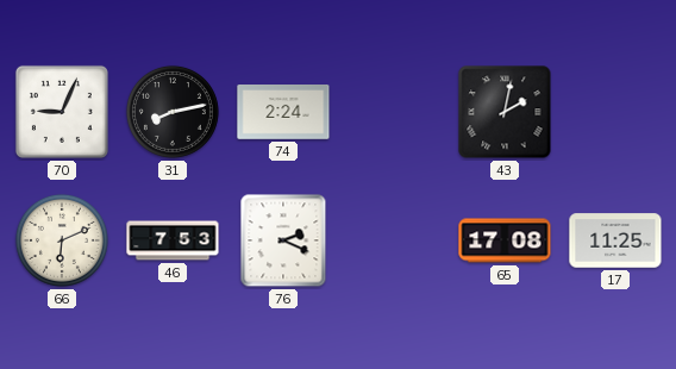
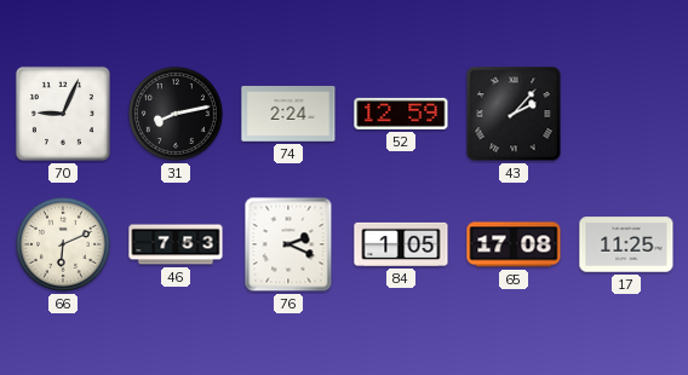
52: none -> 12:59 (401, 114)
43: 2:02 -> 2:07 (514, 114)
84: none -> 1:05 (401, 244)
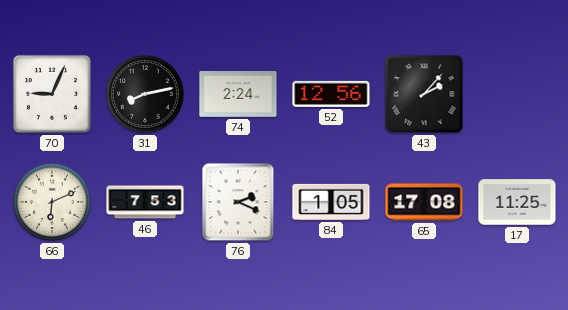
52: 12:59 -> 12:56 (331, 94)
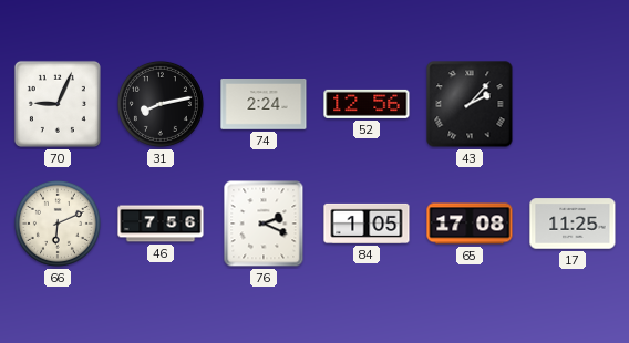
46: 7:53 -> 7:56 (161, 224)
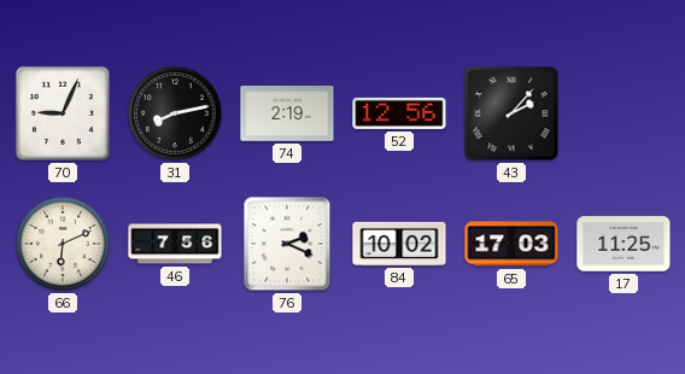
74: 2:24 -> 2:19 (287, 115)
84: 1:05 -> 10:02 (399, 244)
65: 17:08 -> 17:03 (511, 244)
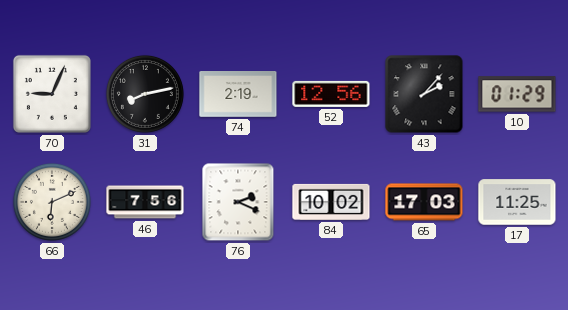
10: none -> 01:29 (517, 94)
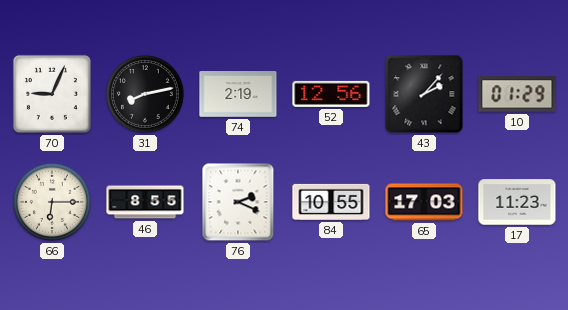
66: 6:11 -> 6:15 (52, 202)
46: 7:56 -> 8:55 (145, 202)
84: 10:02 -> 10:55 (331, 202)
17: 11:25 -> 11:23 (517, 202)
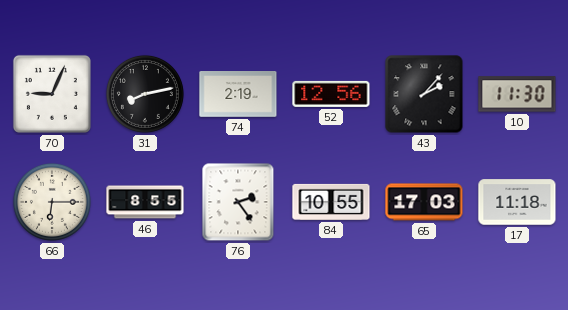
10: 01:29 -> 11:30 (517, 94)
76: 2:19 -> 2:24 (238, 202)
17: 11:23 -> 11:18 (517, 202)
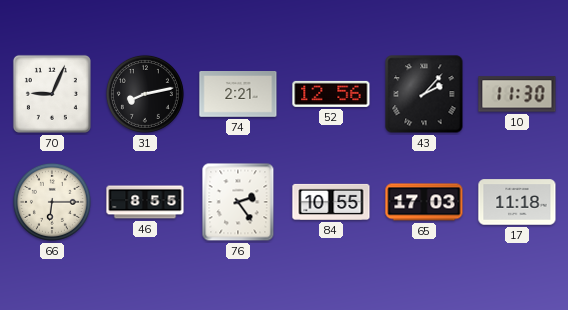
74: 2:19 -> 2:21 (238, 95)
